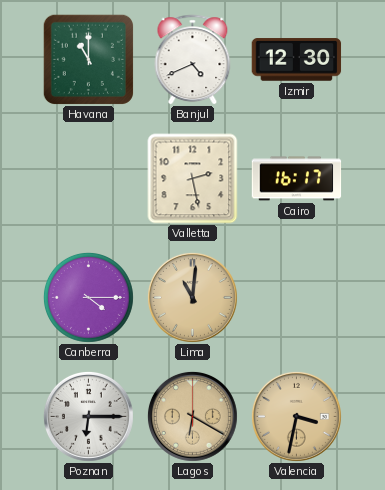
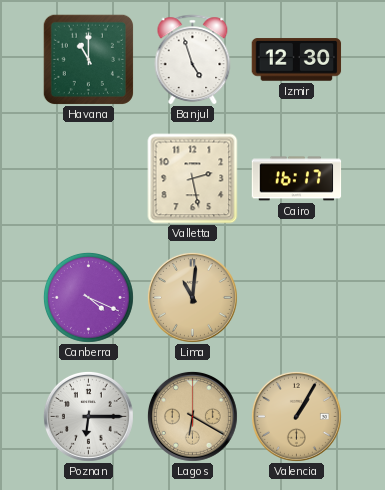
Banjul: 4:41 -> 4:57 (193, 60)
Canberra: 4:15 -> 4:19 (88, 297)
Valencia: 3:32 -> 1:05 (296, 416)
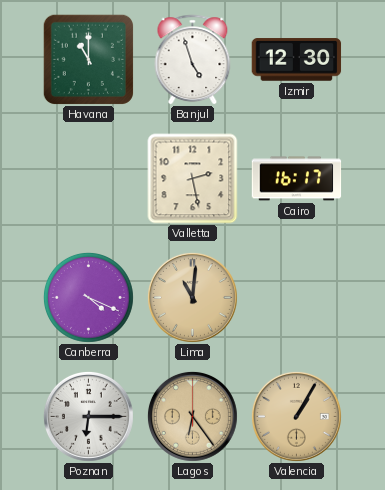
Lagos: 6:20 -> 6:24 (192, 416)
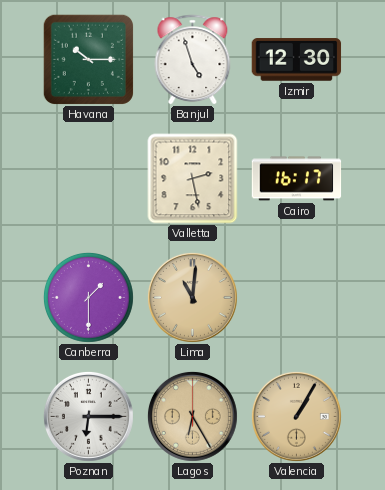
Havana: 11:00 -> 10:15 (88, 59)
Canberra: 4:19 -> 1:30 (88, 297)
Lagos: 6:24 -> 6:25 (192, 416)
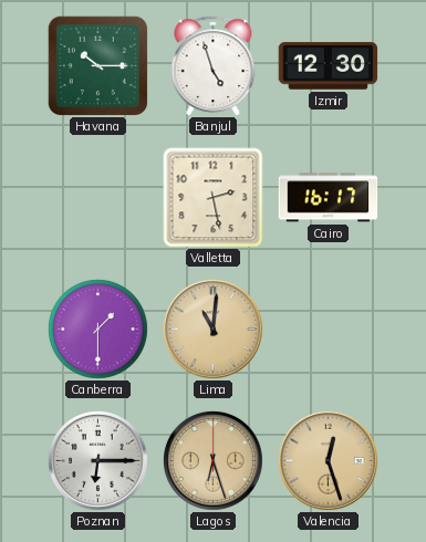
Lagos: 6:25 -> 6:27 (212, 460)
Valencia: 1:05 -> 12:27 (328, 460)
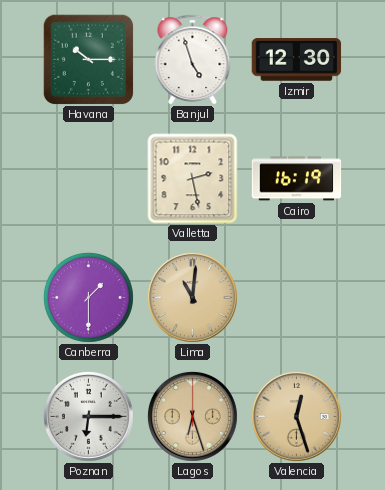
Cairo: 16:17 -> 16:19 (297, 179)
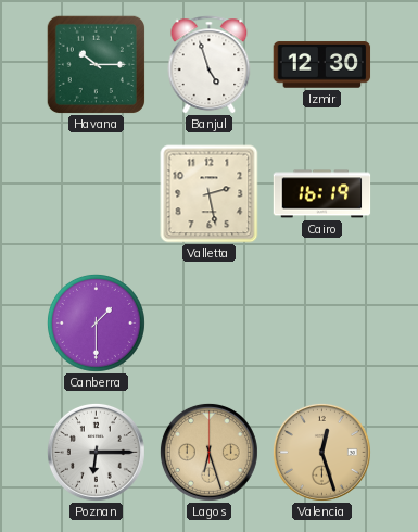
Lima: 11:01 -> none (192, 297)
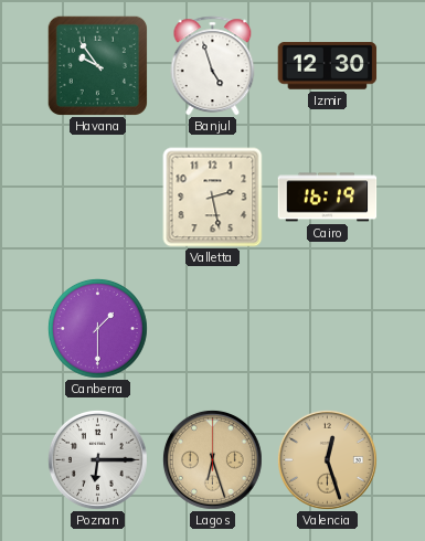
Havana: 10:15 -> 9:54 (97, 65)
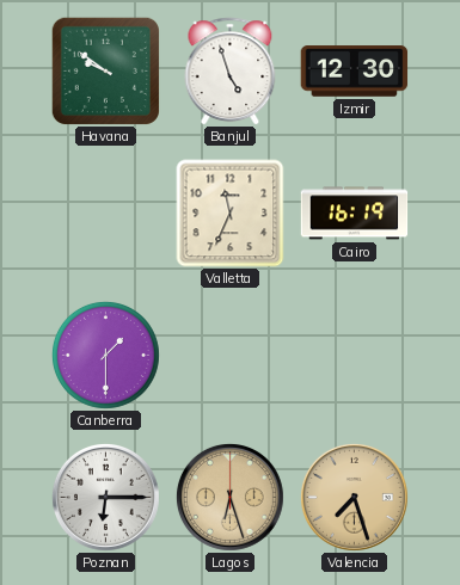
Havana: 9:54 -> 9:51 (105, 70)
Valletta: 2:28 -> 11:34 (231, 214)
Valencia: 12:27 -> 7:27 (354, 497)
